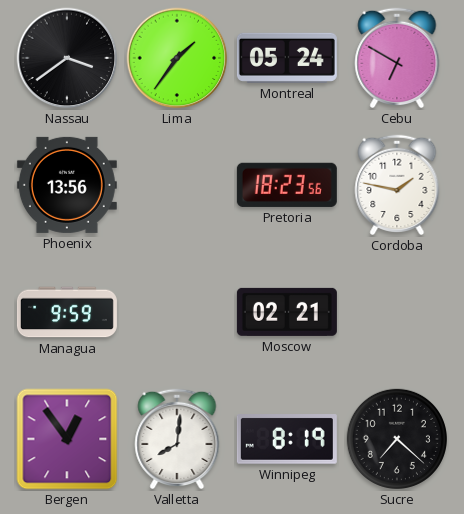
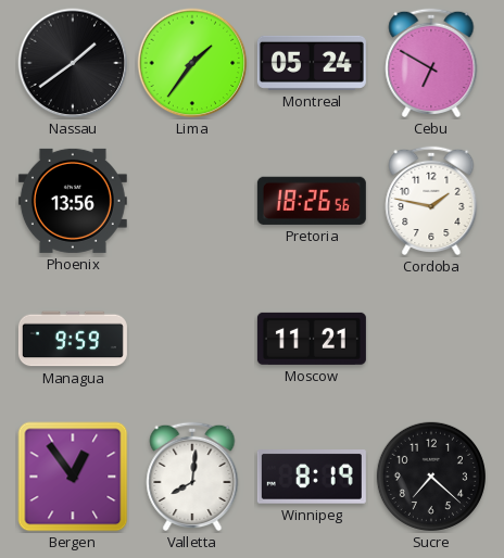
Nassau: 3:39 -> 1:39 (73, 63)
Pretoria: 18:23 -> 18:26 (312, 201)
Moscow: 02:21 -> 11:21 (312, 339)
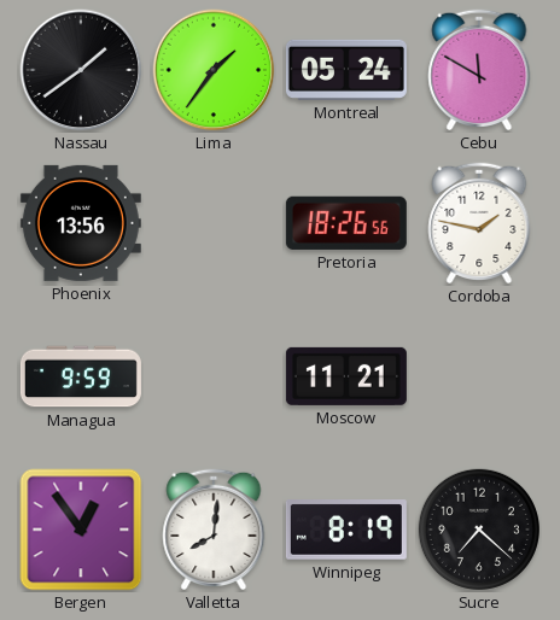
Cebu: 6:50 -> 11:50 (479, 70)
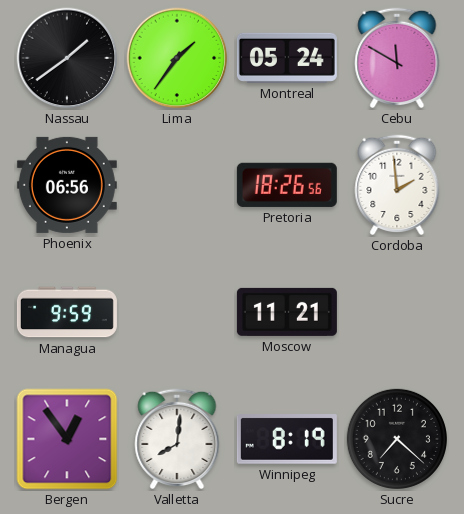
Phoenix: 13:56 -> 06:56 (67, 185)
Cordoba: 1:47 -> 1:59 (397, 185)
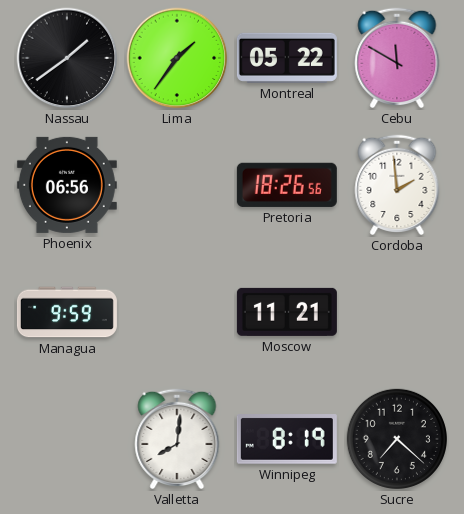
Montreal: 05:24 -> 05:22 (287, 58)
Bergen: 12:54 -> none (67, 439)
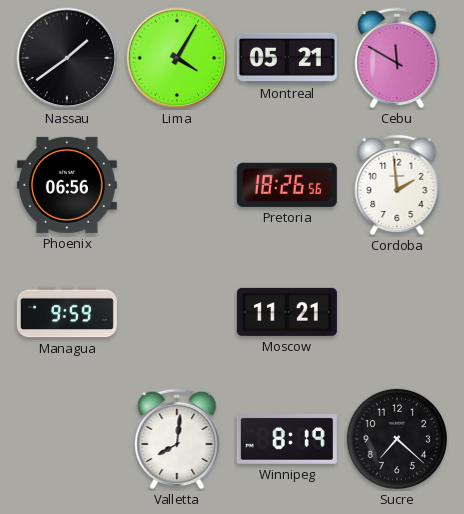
Lima: 1:36 -> 4:05 (177, 58)
Montreal: 05:22 -> 05:21 (287, 58)
